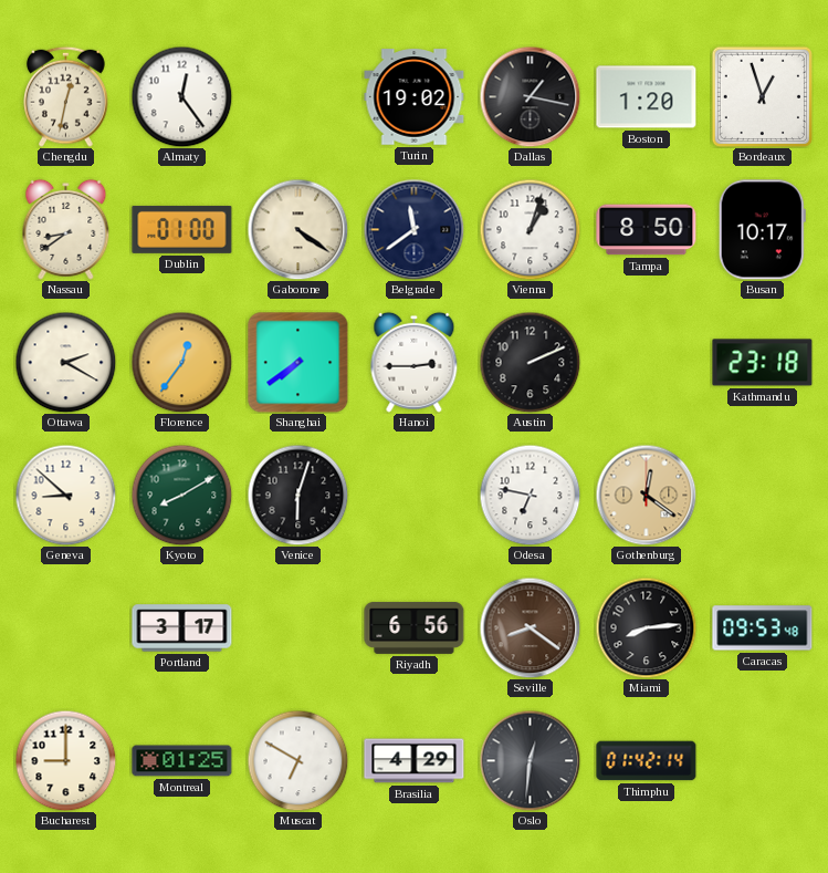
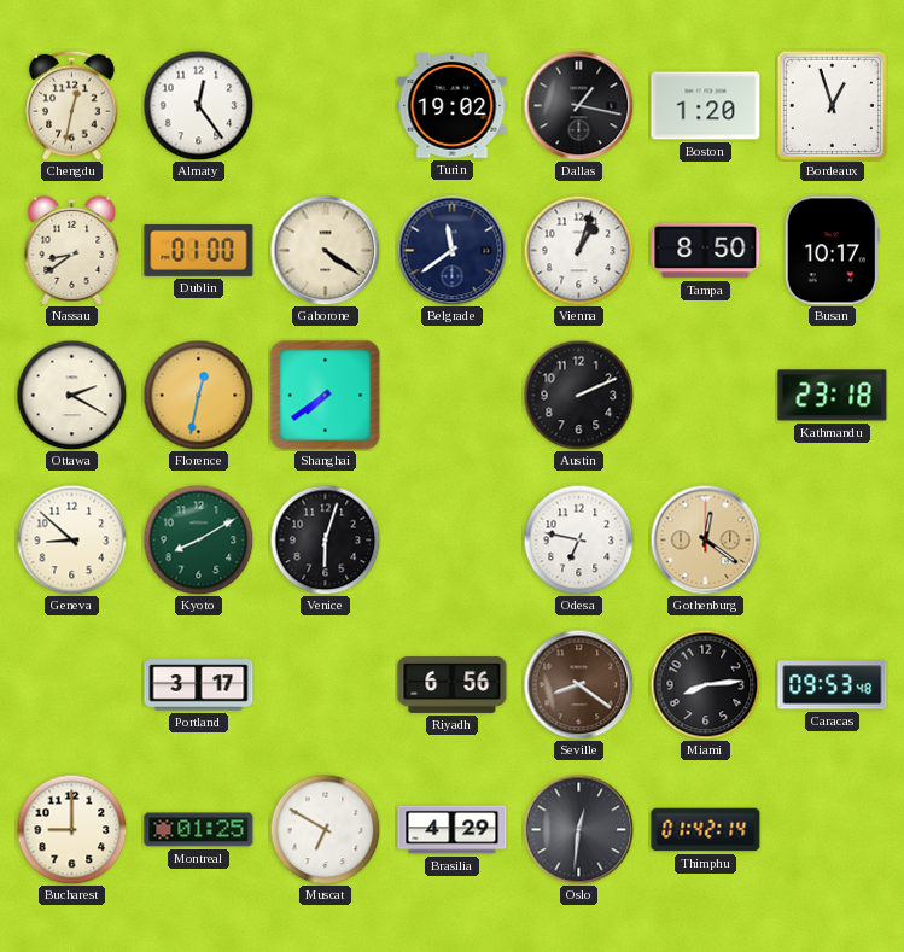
Florence: 12:36 -> 12:32 (198, 395)
Hanoi: 2:45 -> none (415, 362)
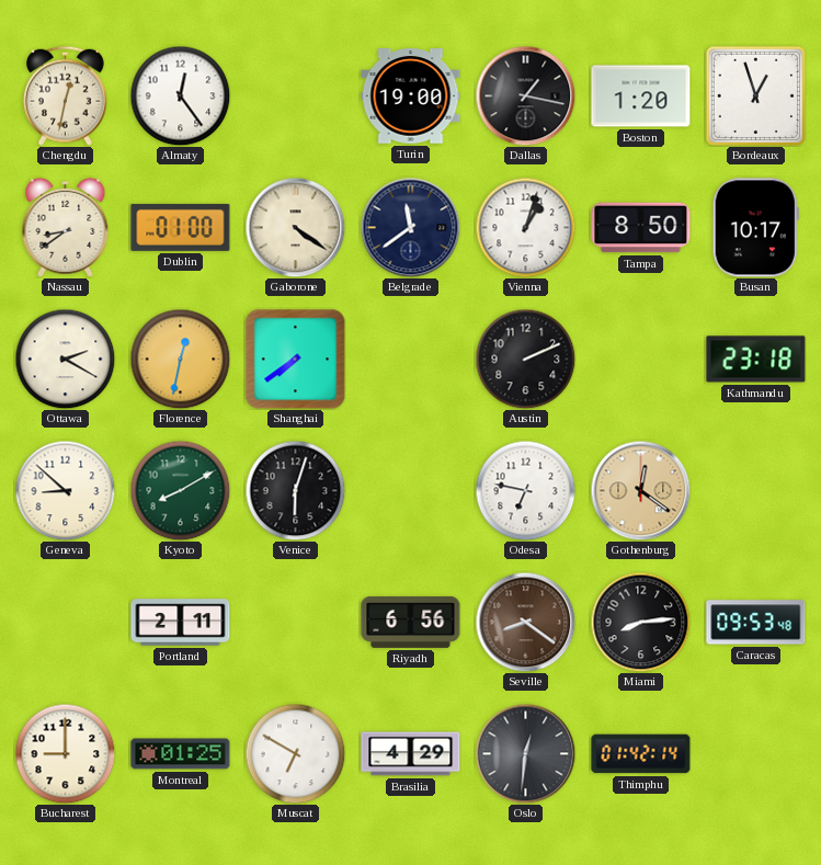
Turin: 19:02 -> 19:00 (411, 96)
Portland: 3:17 -> 2:11 (181, 623)
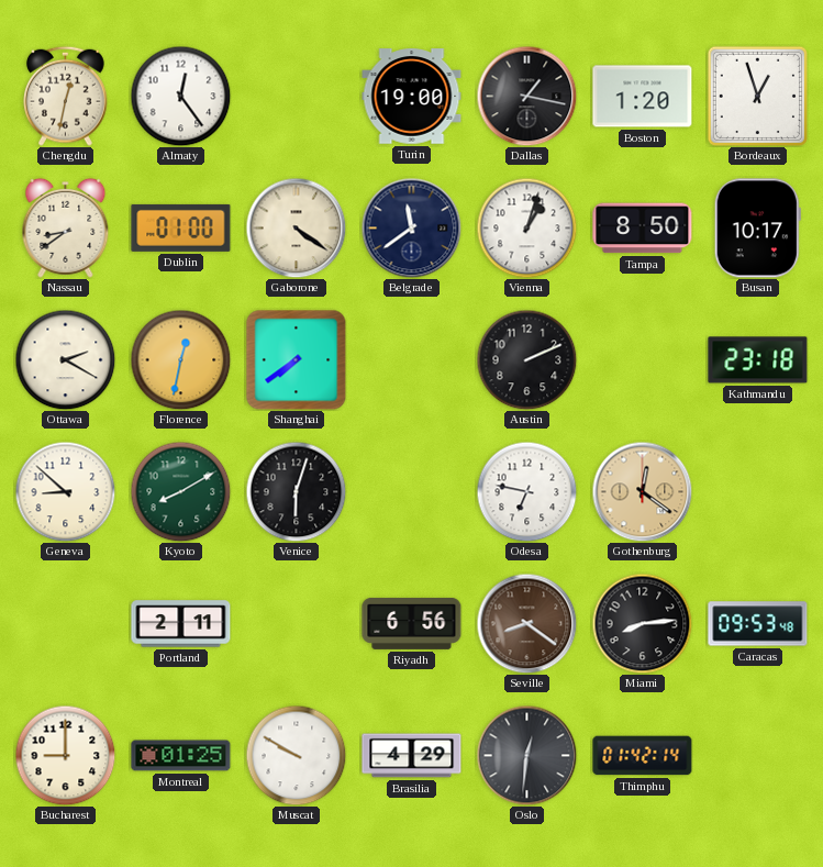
Muscat: 6:50 -> 9:50 (296, 755)
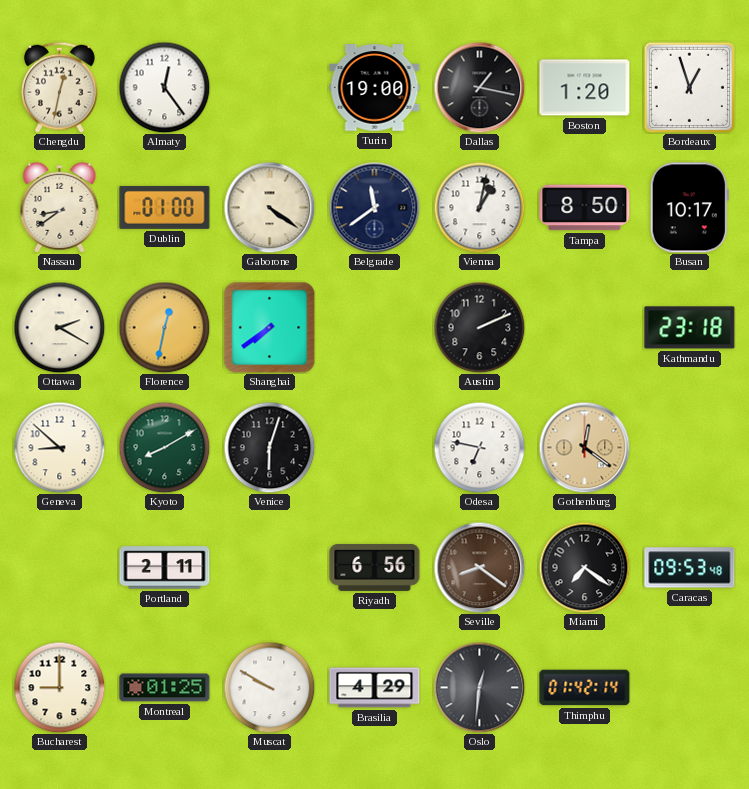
Vienna: 1:03 -> 1:02 (479, 207)
Miami: 8:14 -> 7:21 (584, 567)
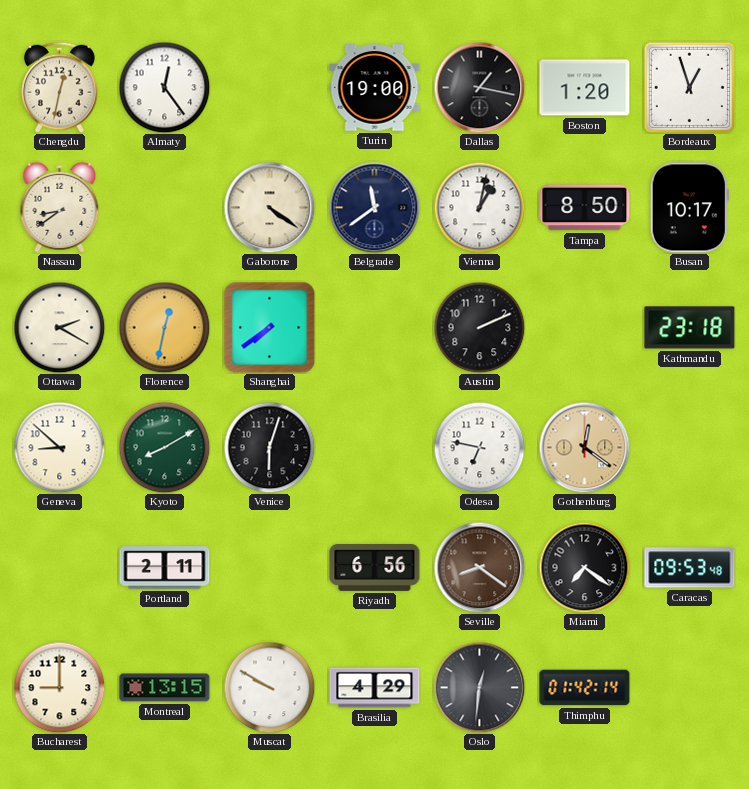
Dublin: 01:00 -> none (165, 207)
Montreal: 01:25 -> 13:15 (165, 688)
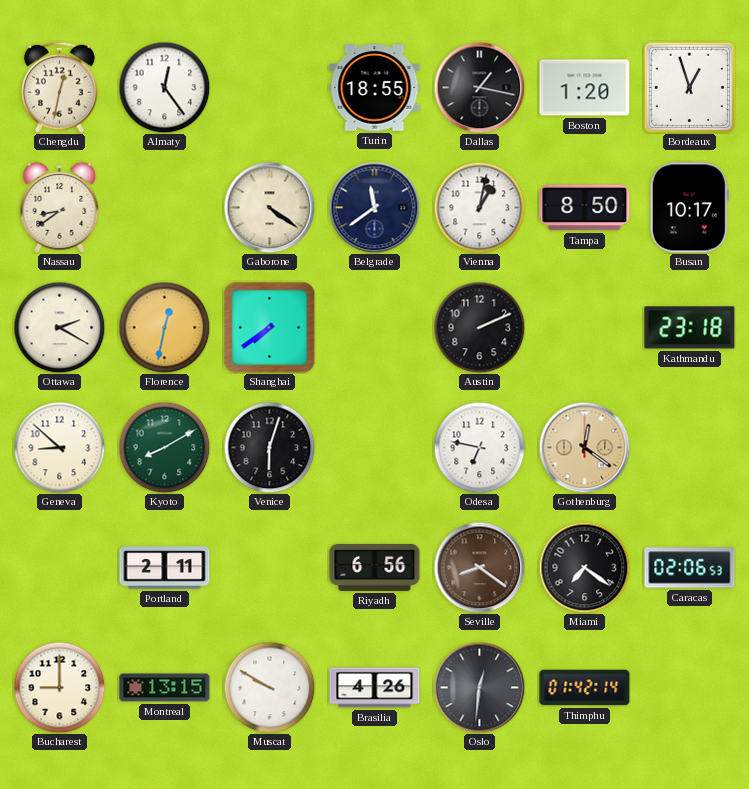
Turin: 19:00 -> 18:55 (375, 88)
Caracas: 09:53 -> 02:06 (690, 568)
Brasilia: 4:29 -> 4:26 (375, 688)
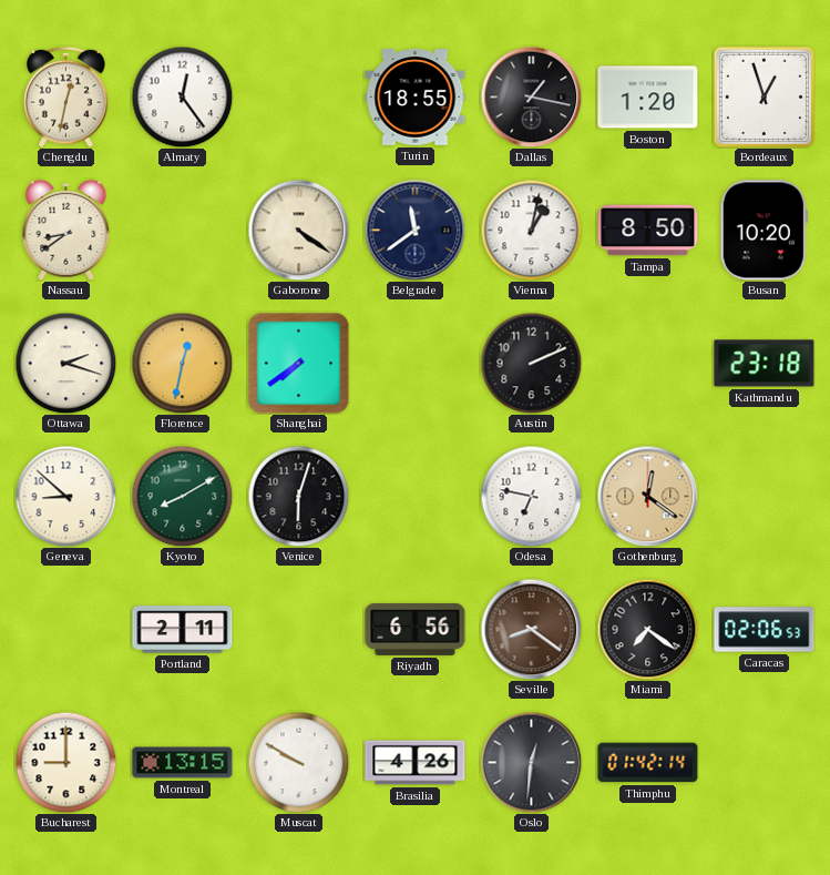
Busan: 10:17 -> 10:20 (764, 231)
Ottawa: 2:20 -> 2:18 (65, 363)
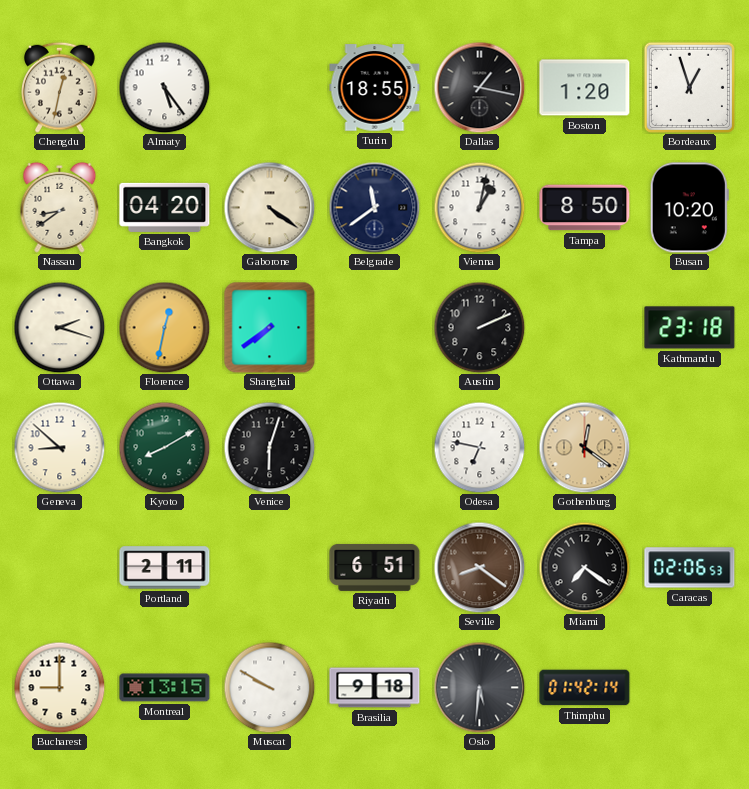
Almaty: 12:24 -> 5:24 (164, 87)
Bangkok: none -> 04:20 (165, 207)
Riyadh: 6:56 -> 6:51 (375, 567)
Brasilia: 4:26 -> 9:18 (375, 688)
Oslo: 12:31 -> 5:31 (479, 687)
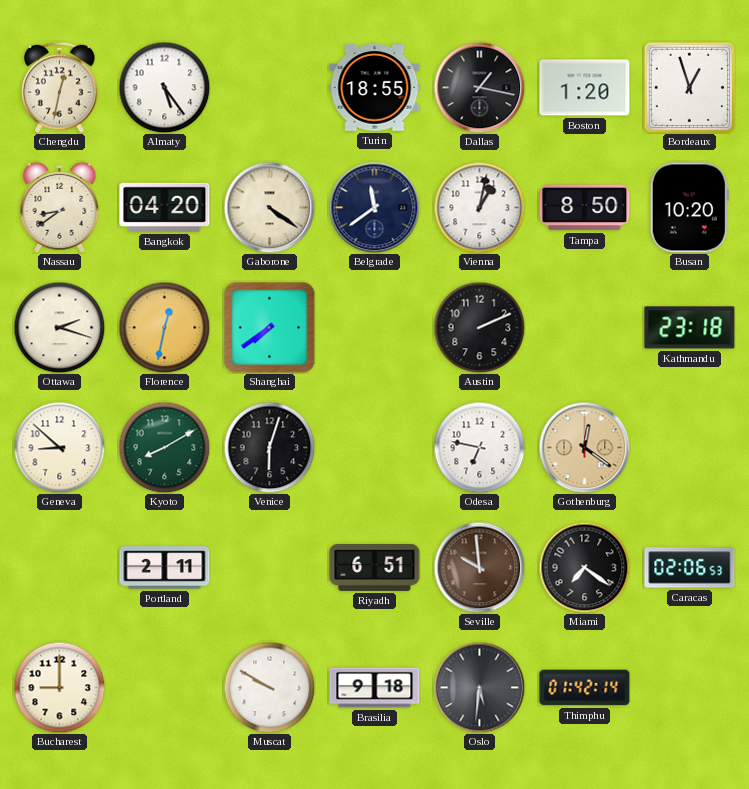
Seville: 8:21 -> 9:59 (479, 567)
Montreal: 13:15 -> none (165, 688)
